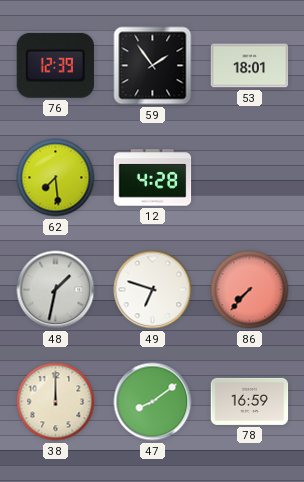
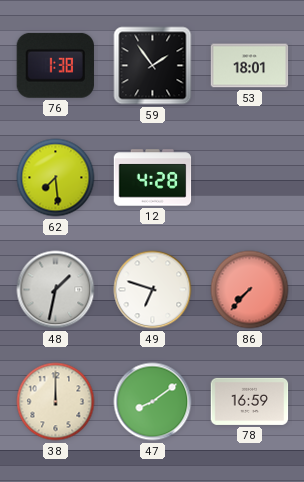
76: 12:39 -> 1:38 (55, 65)
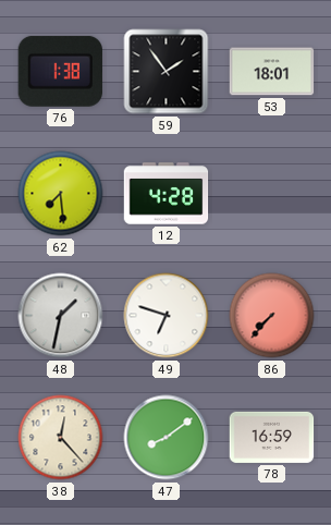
38: 12:00 -> 12:23 (61, 438)
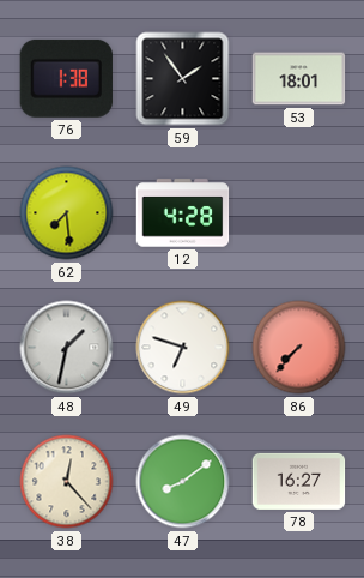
78: 16:59 -> 16:27 (299, 481)
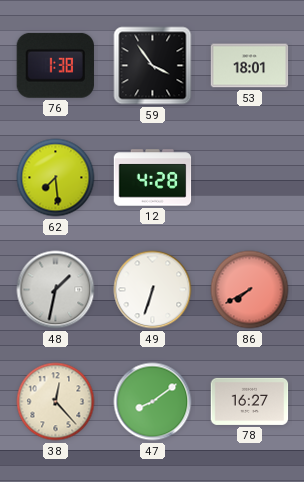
59: 1:54 -> 3:54 (153, 66)
49: 6:48 -> 6:33 (153, 290)
86: 7:37 -> 7:40 (250, 290)
